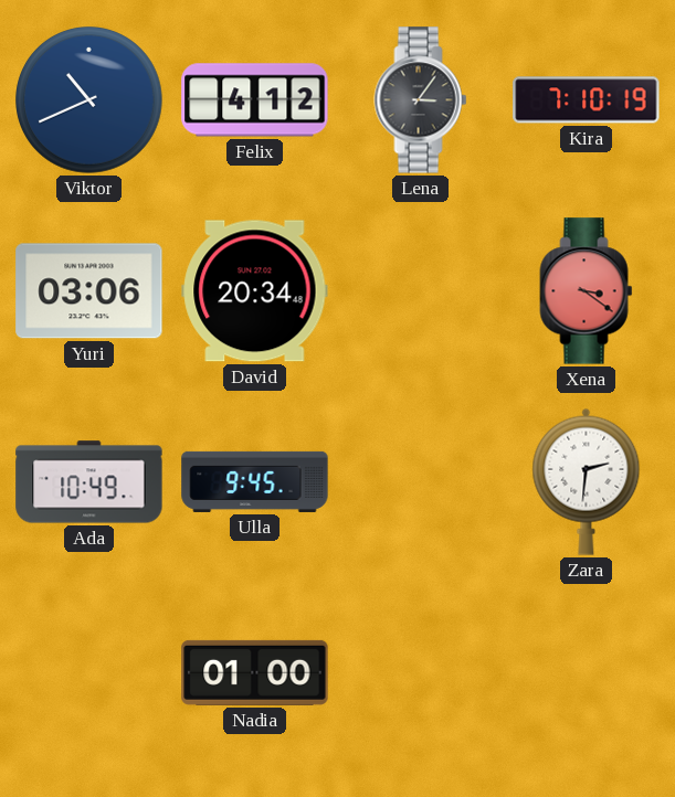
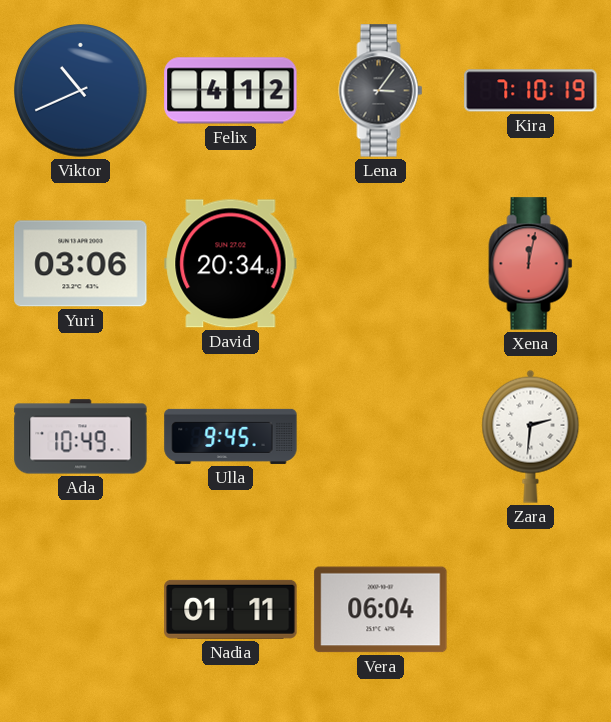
Xena: 3:21 -> 12:02 (531, 264)
Nadia: 01:00 -> 01:11 (231, 609)
Vera: none -> 06:04 (381, 610)
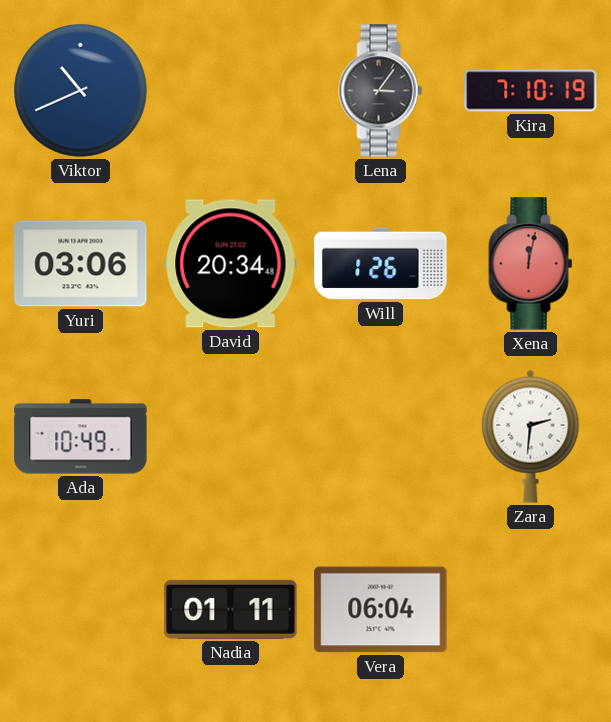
Felix: 4:12 -> none (231, 91)
Will: none -> 1:26 (381, 264)
Ulla: 9:45 -> none (231, 436)
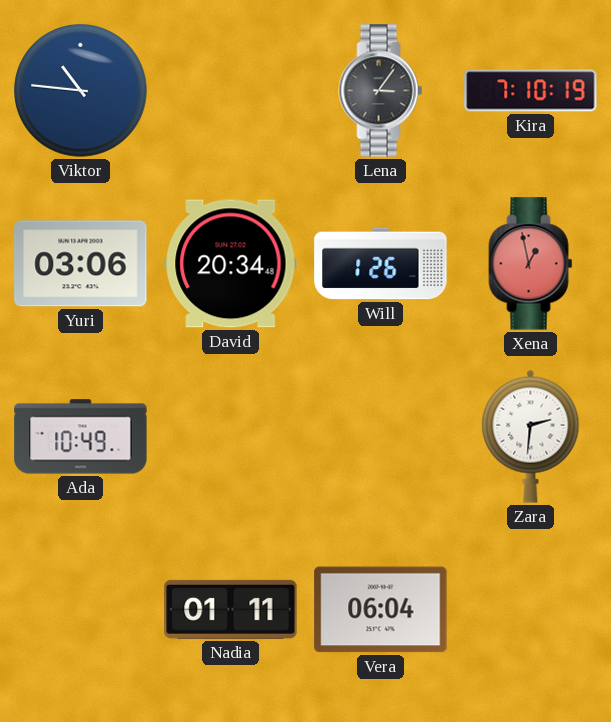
Viktor: 10:41 -> 10:46 (81, 91)
Xena: 12:02 -> 12:58 (531, 264)
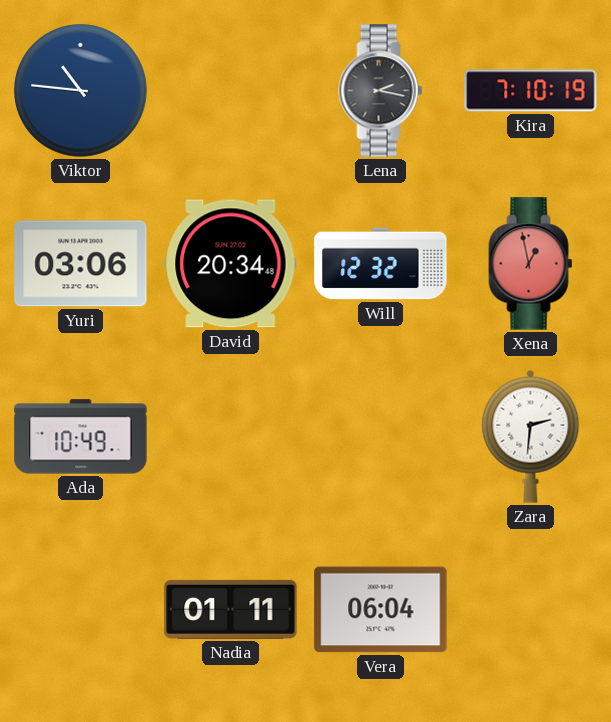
Lena: 3:06 -> 2:17 (381, 91)
Will: 1:26 -> 12:32 (381, 264)
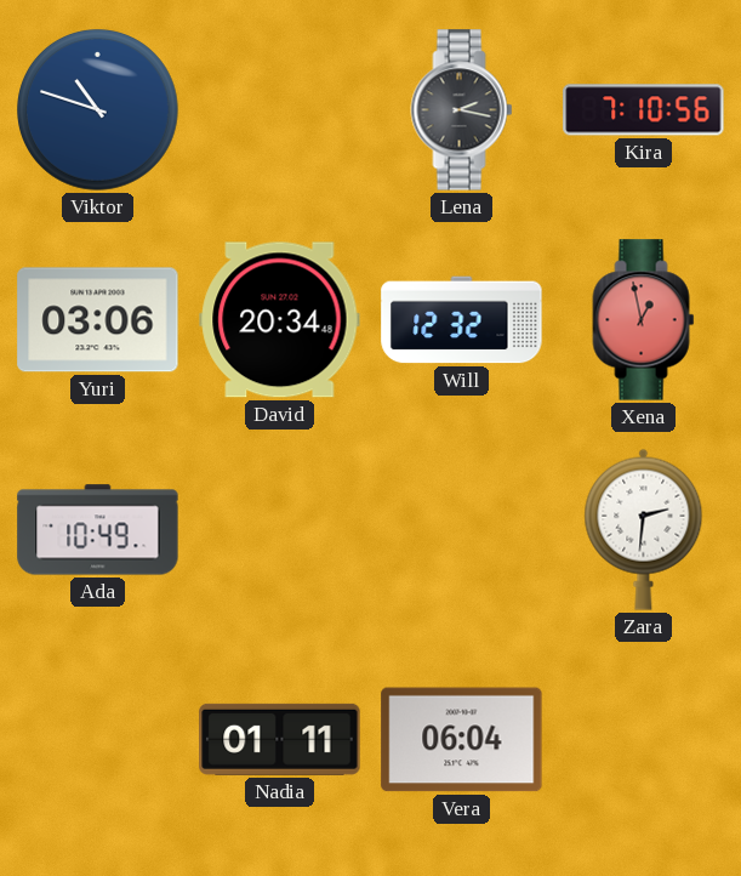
Viktor: 10:46 -> 10:48 (98, 110)
Kira: 7:10:19 -> 7:10:56 (644, 110)
